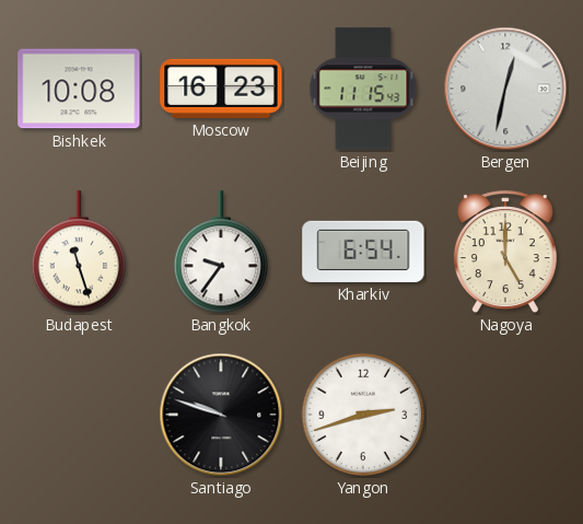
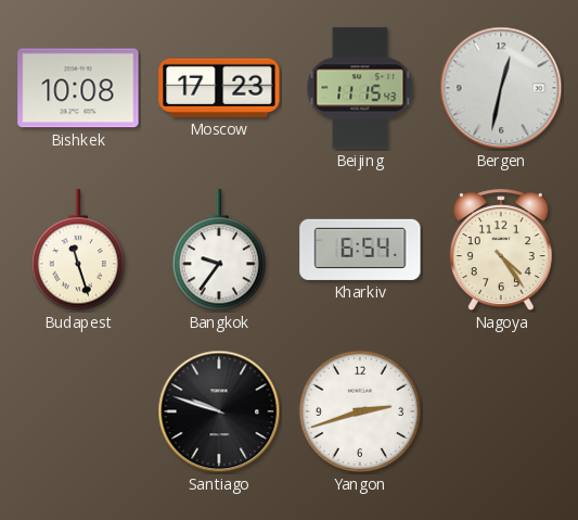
Moscow: 16:23 -> 17:23 (219, 88)
Nagoya: 5:00 -> 4:24 (501, 251)
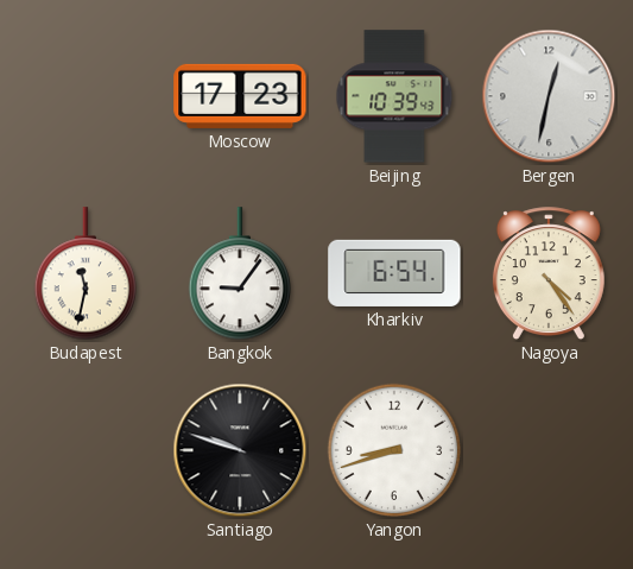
Bishkek: 10:08 -> none (78, 88)
Beijing: 11:15 -> 10:39 (394, 96)
Budapest: 11:27 -> 11:32 (84, 274)
Bangkok: 9:36 -> 9:06 (239, 274)
Yangon: 2:42 -> 8:42 (394, 450)
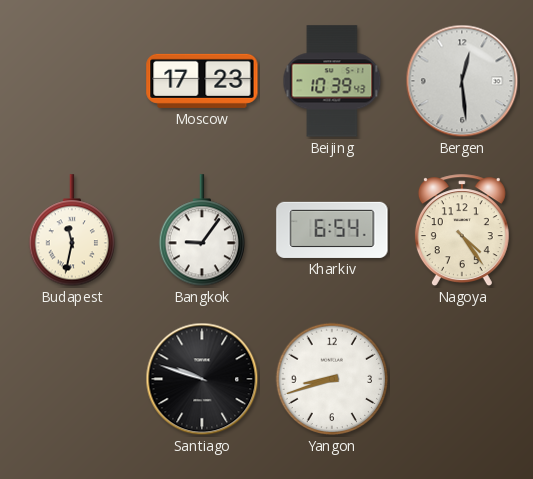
Bergen: 12:32 -> 12:29 (462, 81)
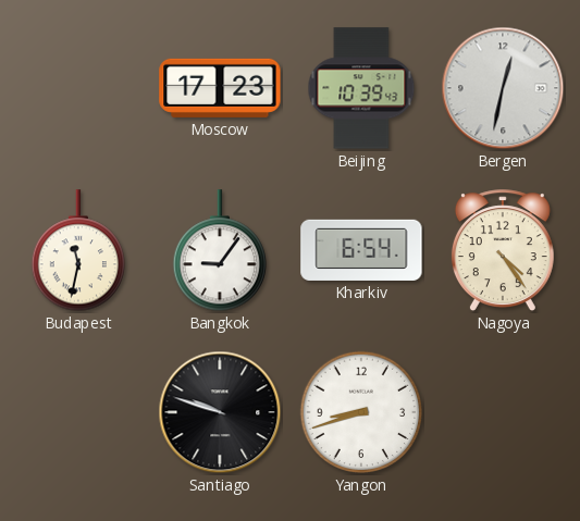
Bergen: 12:29 -> 12:32 (503, 88)
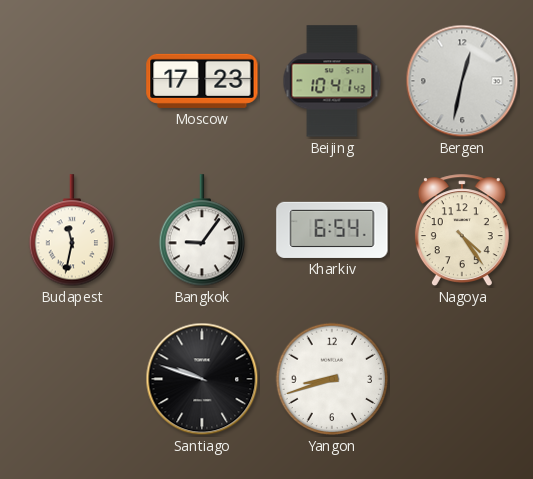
Beijing: 10:39 -> 10:41 (332, 81)
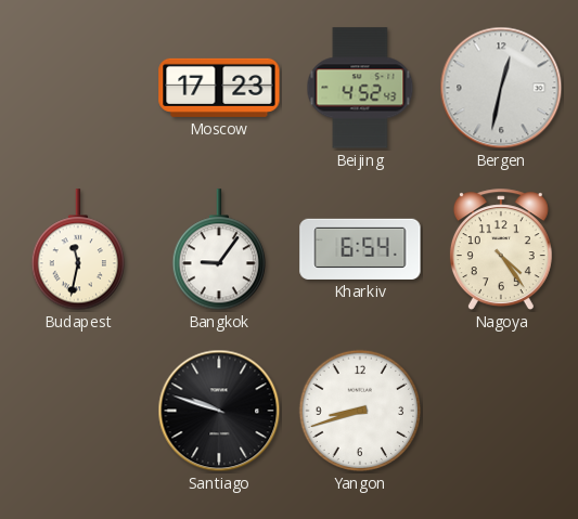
Beijing: 10:41 -> 4:52 (360, 88)
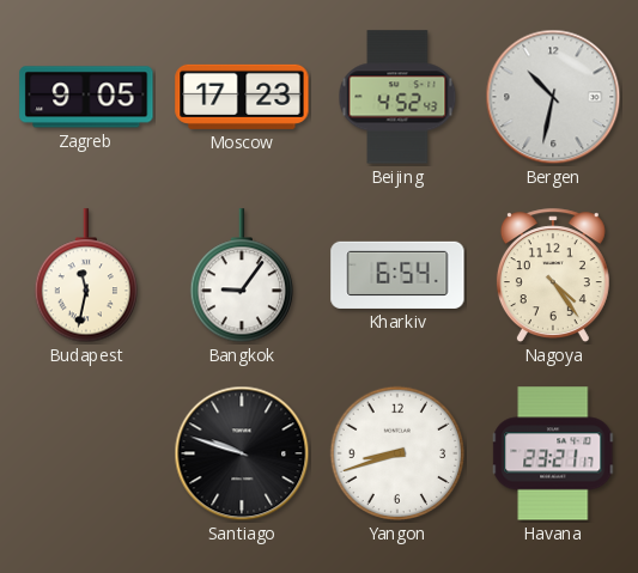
Zagreb: none -> 9:05 (86, 97)
Bergen: 12:32 -> 10:32 (553, 97)
Havana: none -> 23:21 (554, 453)
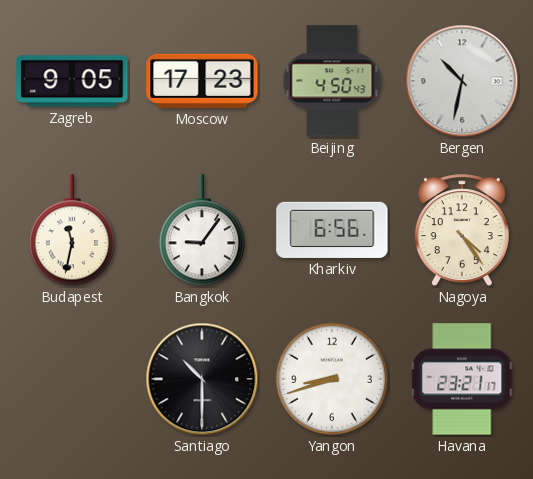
Beijing: 4:52 -> 4:50 (332, 81)
Kharkiv: 6:54 -> 6:56 (332, 230)
Santiago: 9:48 -> 10:30 (202, 379)
